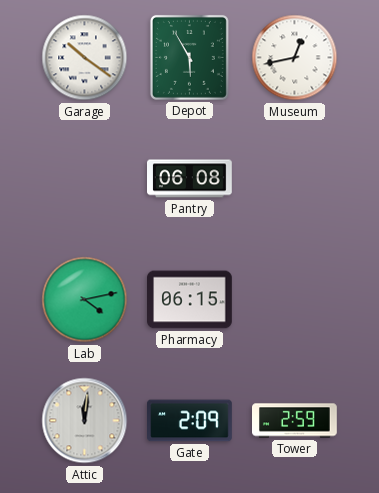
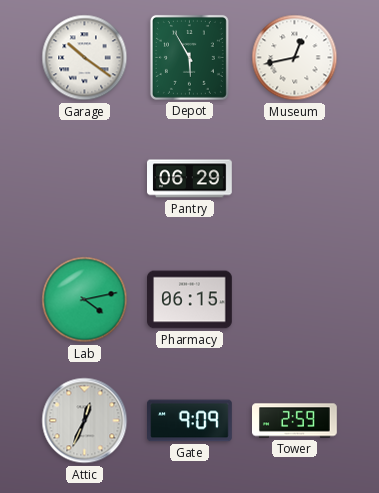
Pantry: 06:08 -> 06:29 (190, 179)
Attic: 12:01 -> 12:34 (85, 421)
Gate: 2:09 -> 9:09 (190, 421)
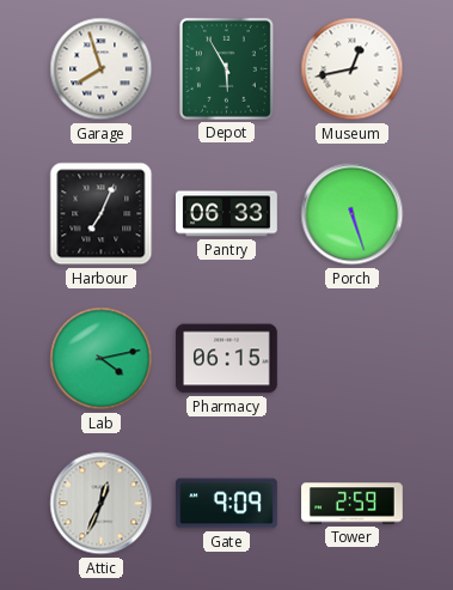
Garage: 10:21 -> 7:57 (102, 69)
Harbour: none -> 7:04 (102, 214)
Pantry: 06:29 -> 06:33 (227, 214)
Porch: none -> 5:27 (353, 214)
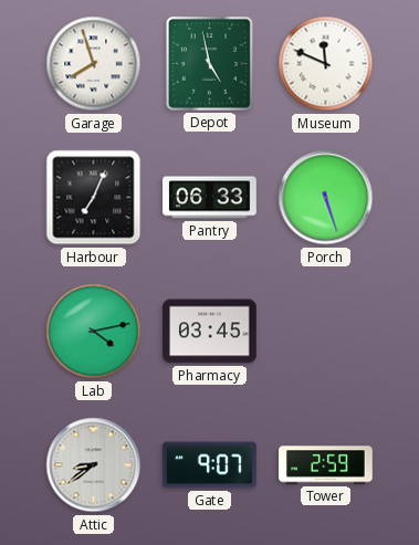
Depot: 5:55 -> 4:58 (209, 63)
Museum: 12:43 -> 11:49 (326, 64)
Pharmacy: 06:15 -> 03:45 (210, 332)
Attic: 12:34 -> 8:39 (94, 465)
Gate: 9:09 -> 9:07 (210, 465)
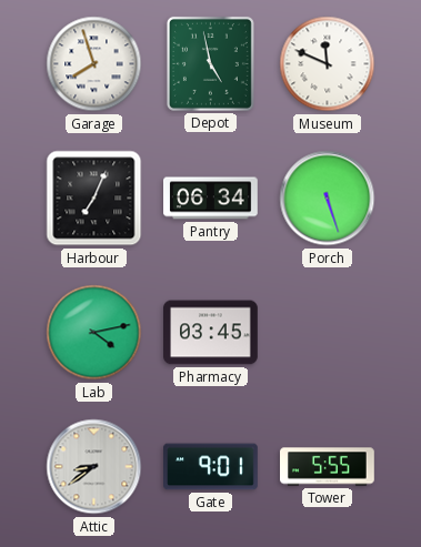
Pantry: 06:33 -> 06:34 (211, 199)
Gate: 9:07 -> 9:01 (211, 467)
Tower: 2:59 -> 5:55 (328, 467)
